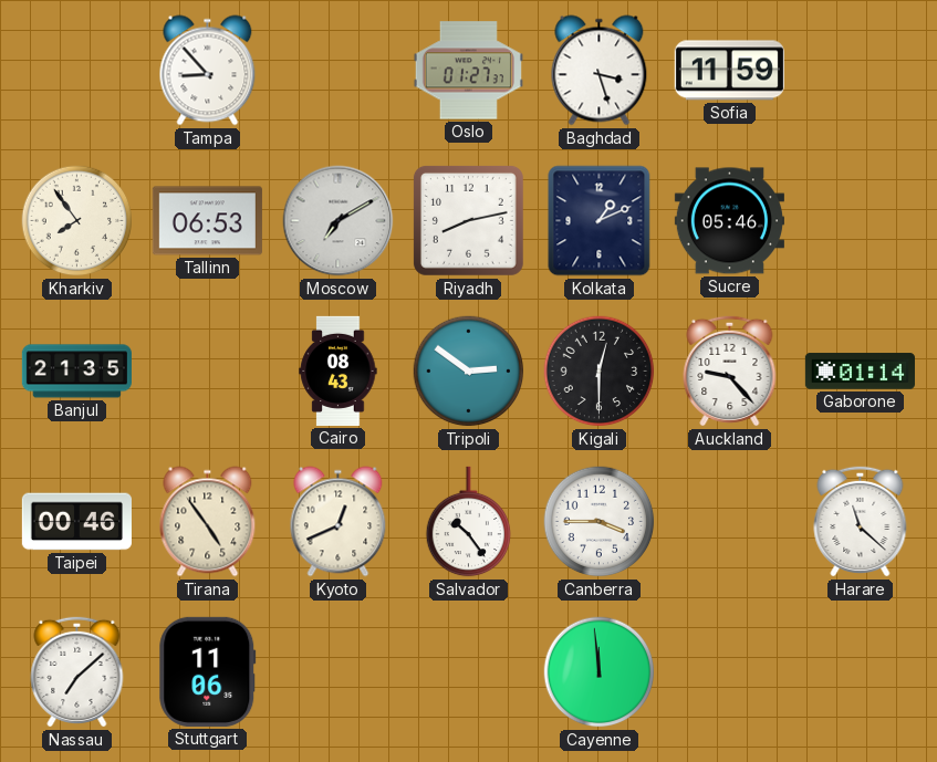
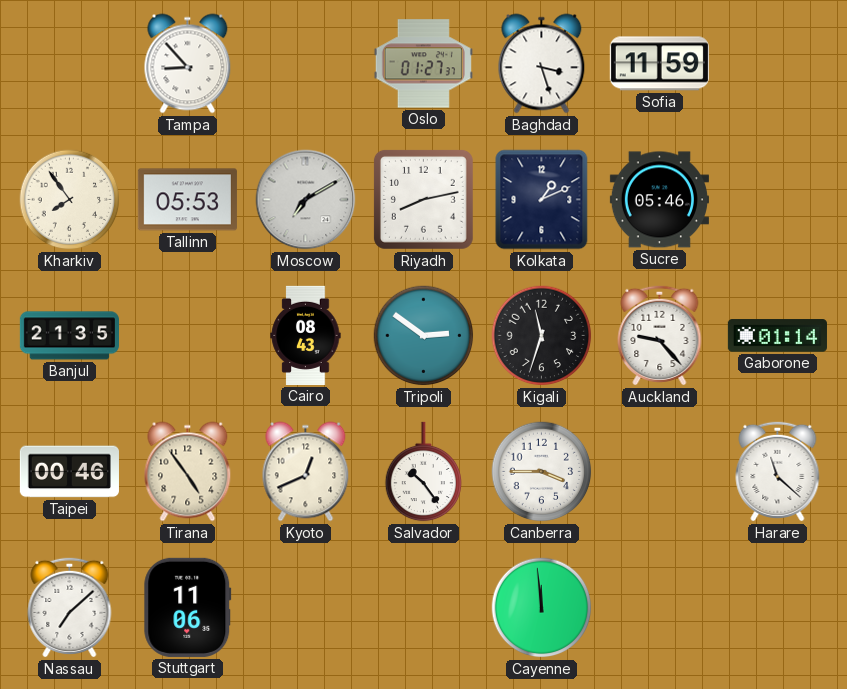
Tallinn: 06:53 -> 05:53 (187, 200)
Kigali: 12:30 -> 11:33 (542, 336)
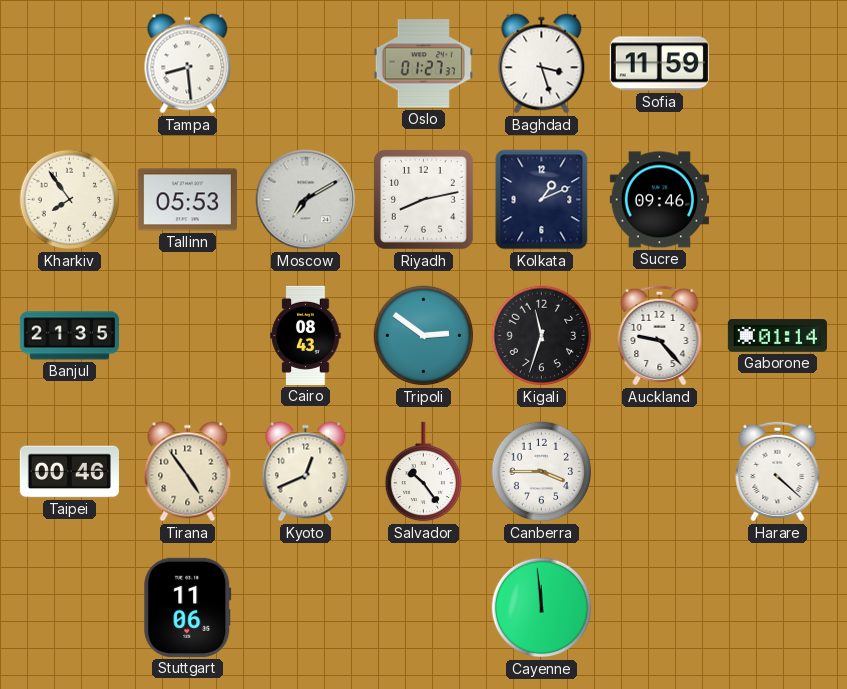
Tampa: 8:53 -> 8:29 (188, 64)
Sucre: 05:46 -> 09:46 (659, 200)
Harare: 11:22 -> 4:22 (778, 471)
Nassau: 7:08 -> none (70, 607)
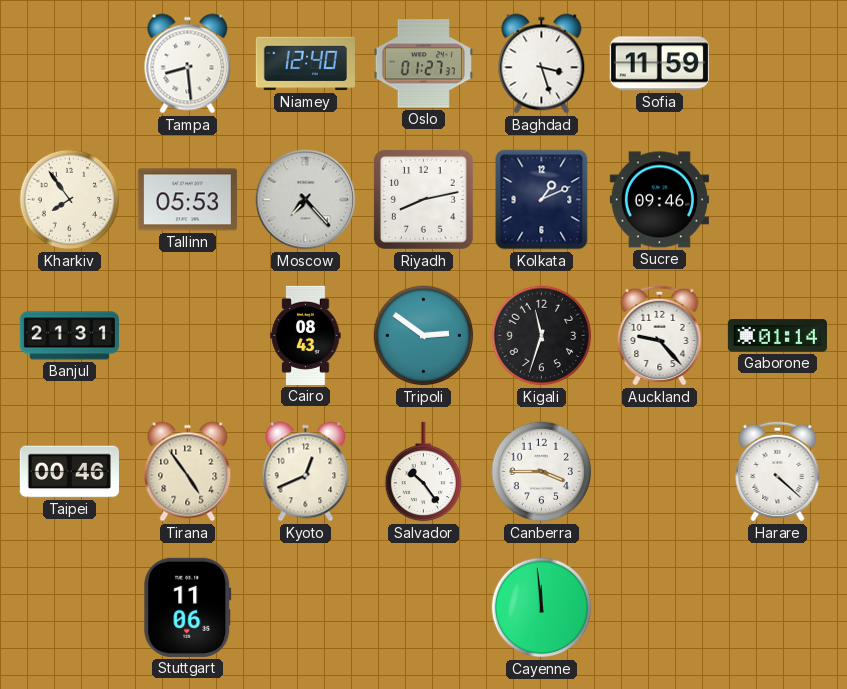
Niamey: none -> 12:40 (305, 64)
Moscow: 7:10 -> 7:23 (306, 200)
Banjul: 21:35 -> 21:31 (69, 336)
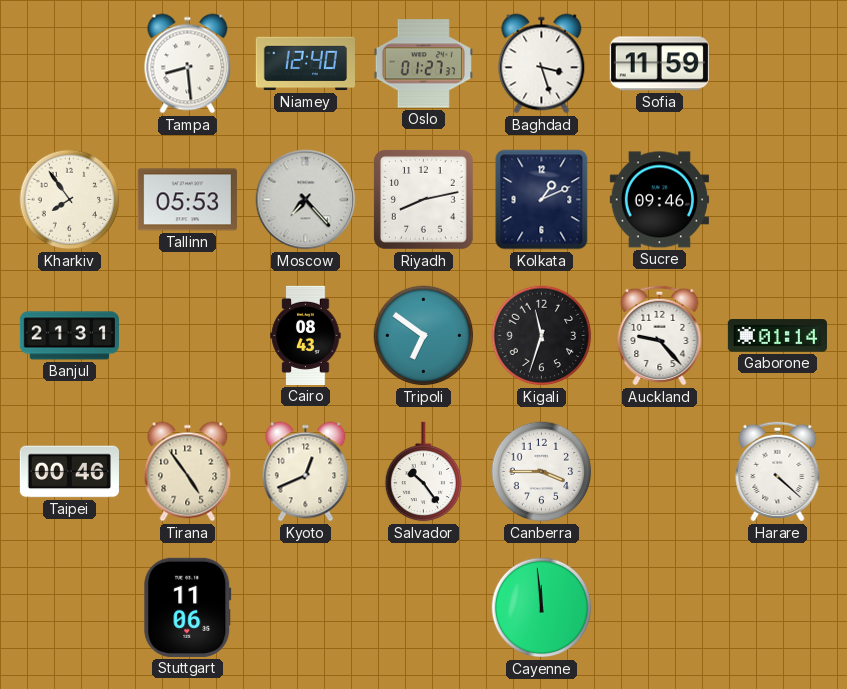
Tripoli: 2:51 -> 6:51 (424, 336)
